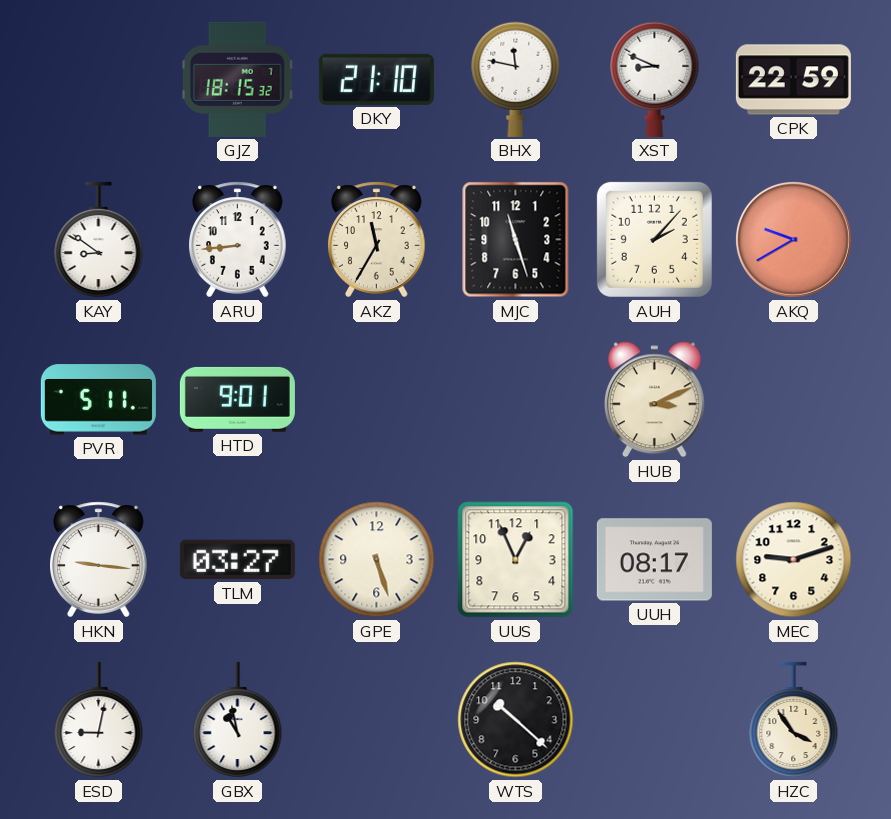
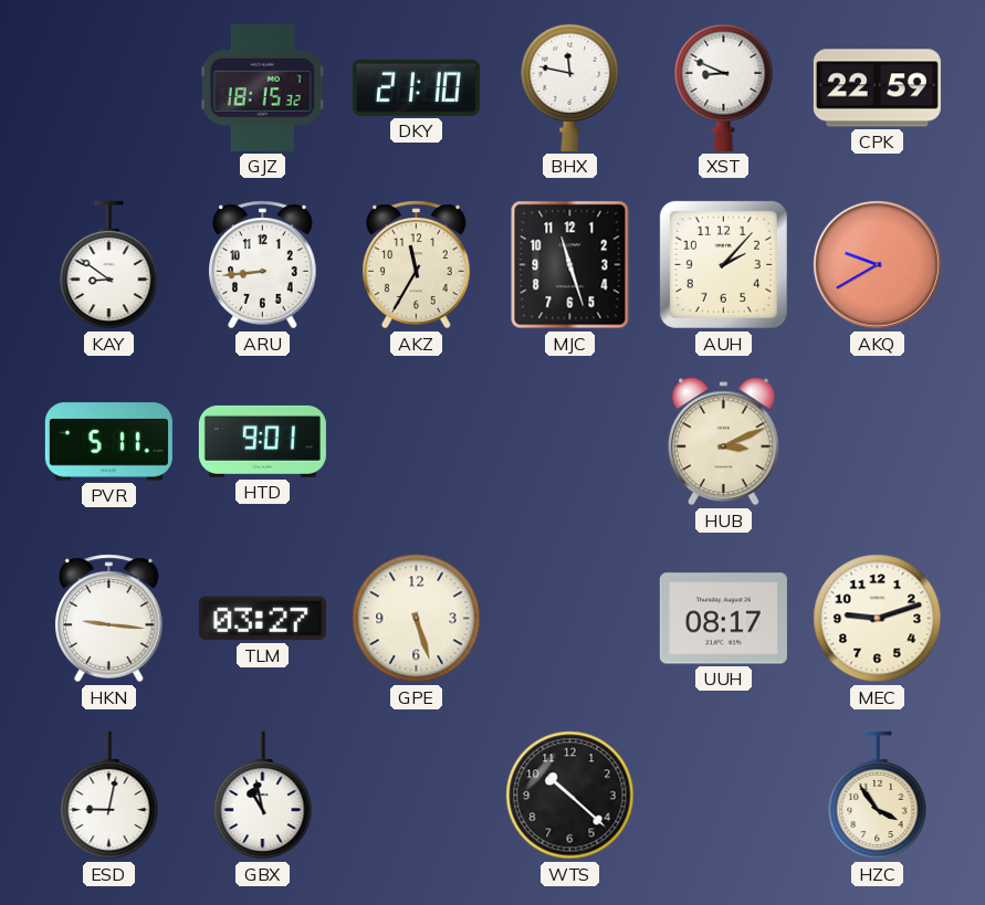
UUS: 12:56 -> none (516, 560)
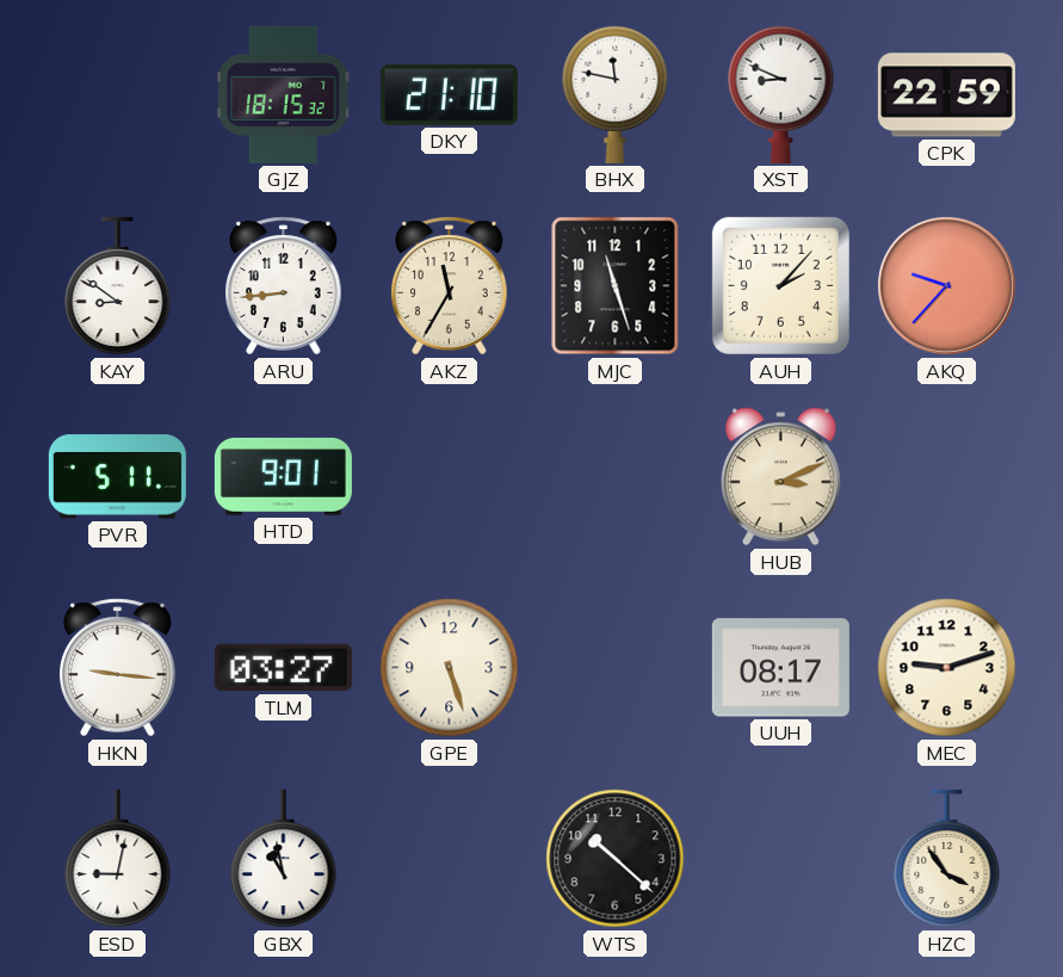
AKQ: 9:40 -> 9:37 (946, 285)
